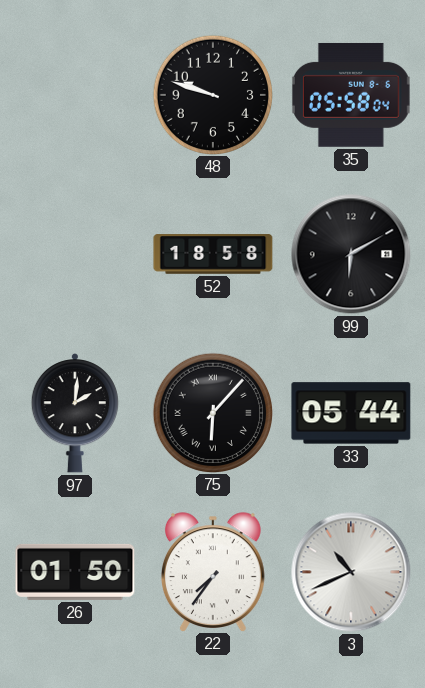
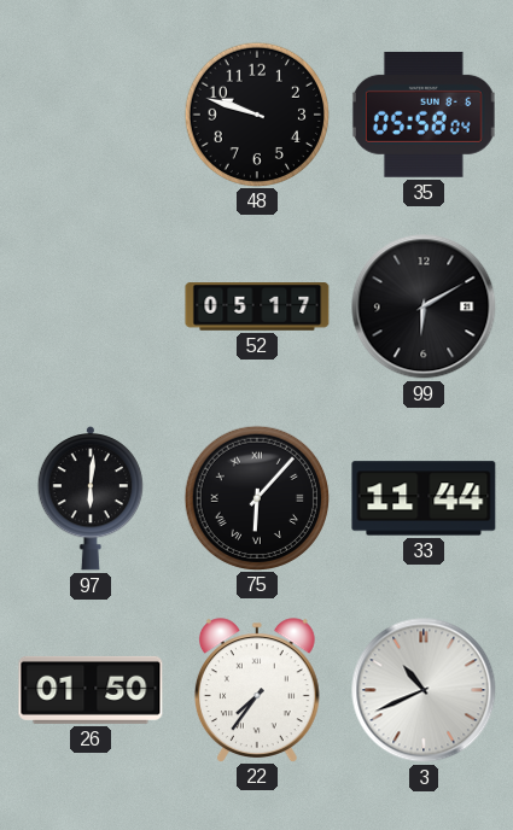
52: 18:58 -> 05:17 (257, 306)
97: 2:01 -> 6:01 (89, 498)
33: 05:44 -> 11:44 (424, 498)
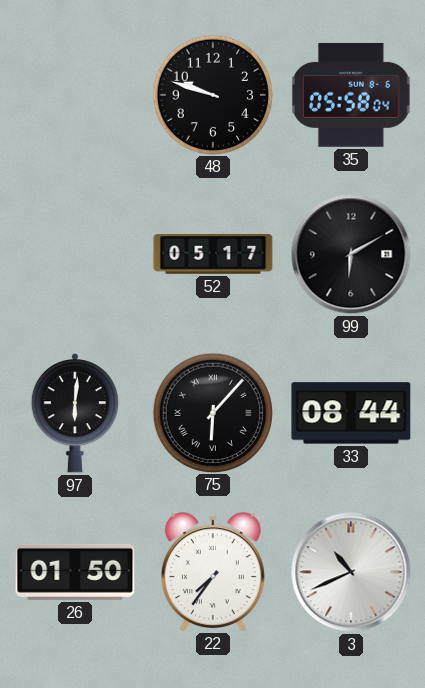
33: 11:44 -> 08:44 (351, 413)
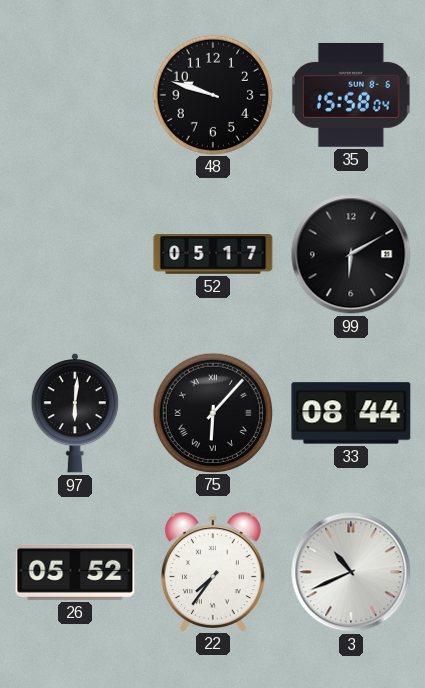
35: 05:58 -> 15:58 (351, 95)
26: 01:50 -> 05:52 (75, 572)
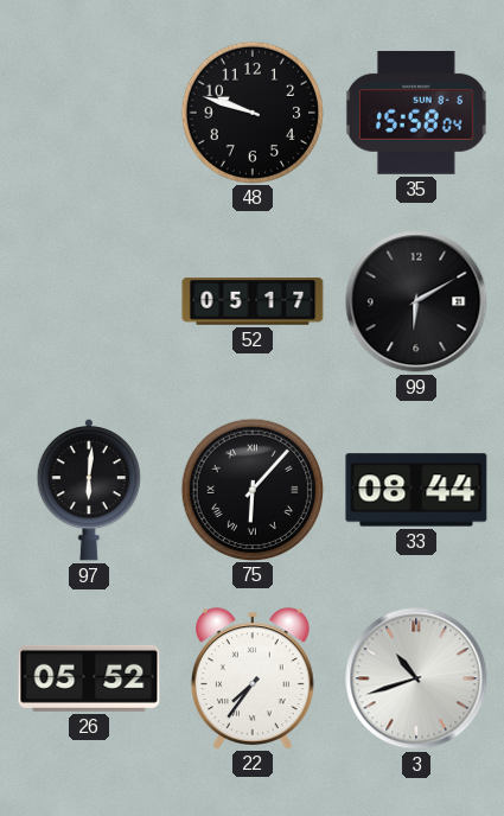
3: 10:41 -> 10:42 (416, 678)
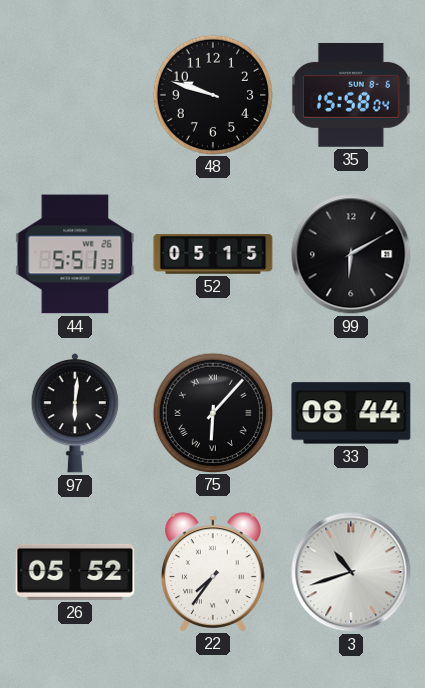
44: none -> 5:51 (75, 254)
52: 05:17 -> 05:15 (213, 254)
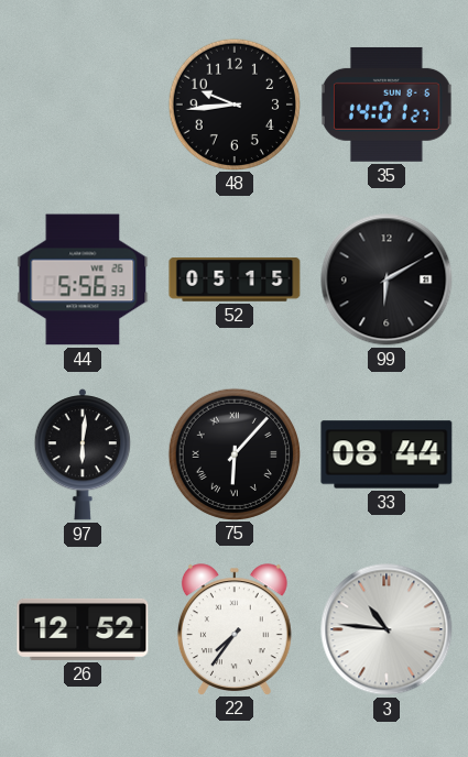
48: 9:48 -> 9:44 (233, 103)
35: 15:58 -> 14:01 (387, 105)
44: 5:51 -> 5:56 (83, 279)
26: 05:52 -> 12:52 (83, 629)
3: 10:42 -> 10:46 (387, 629)
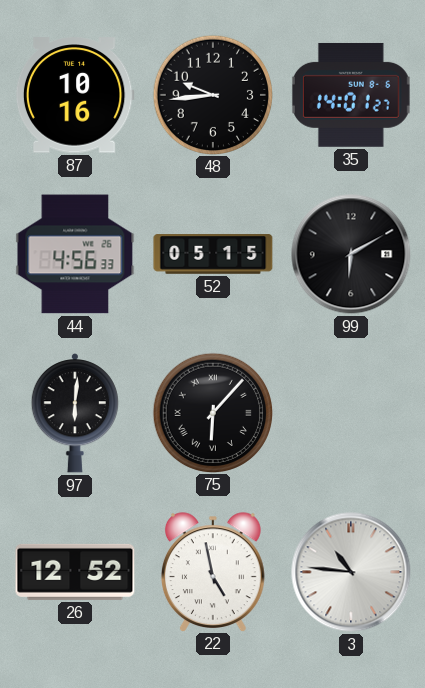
87: none -> 10:16 (75, 95)
44: 5:56 -> 4:56 (75, 254)
33: 08:44 -> none (387, 454)
22: 7:36 -> 4:58 (213, 572)
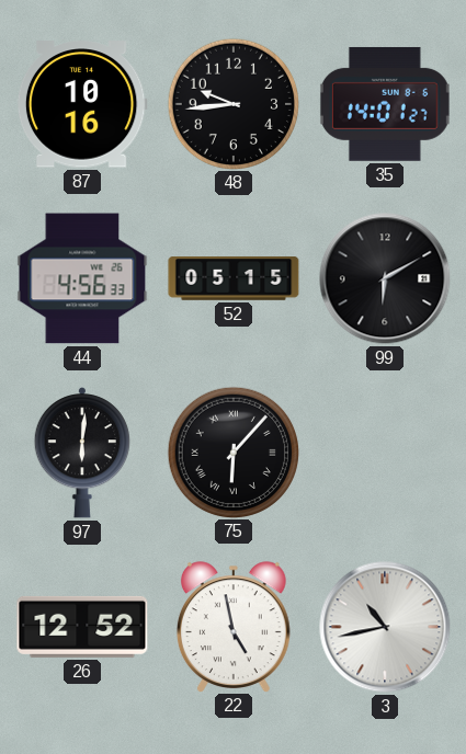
3: 10:46 -> 10:43 (385, 627)
